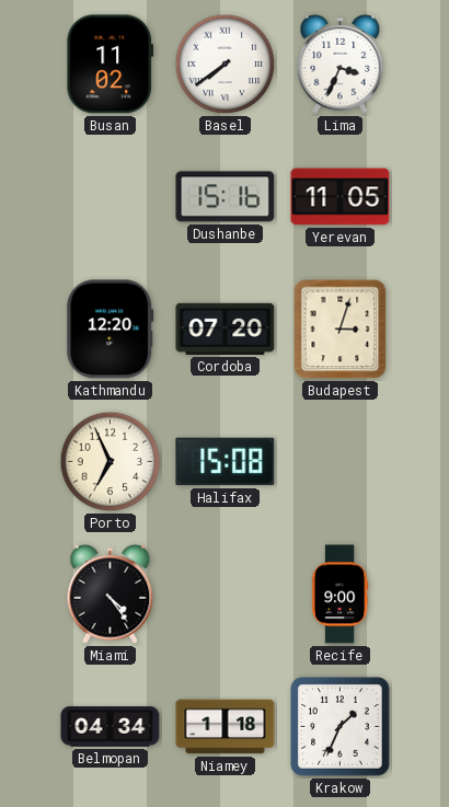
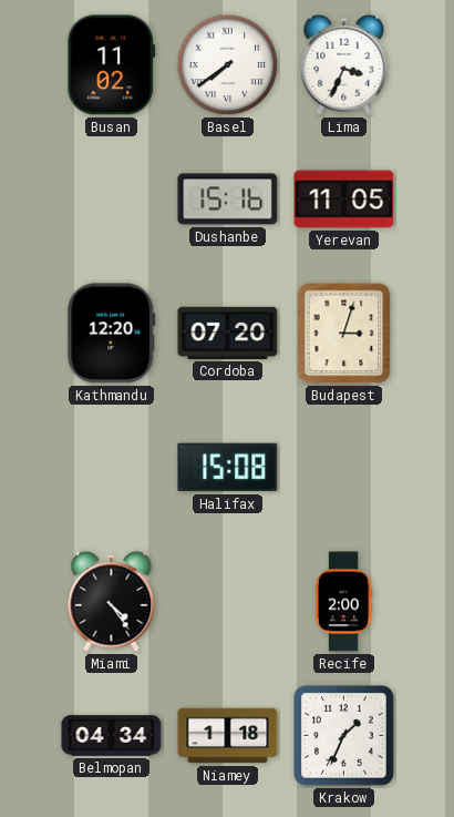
Porto: 6:56 -> none (111, 462)
Recife: 9:00 -> 2:00 (343, 602)
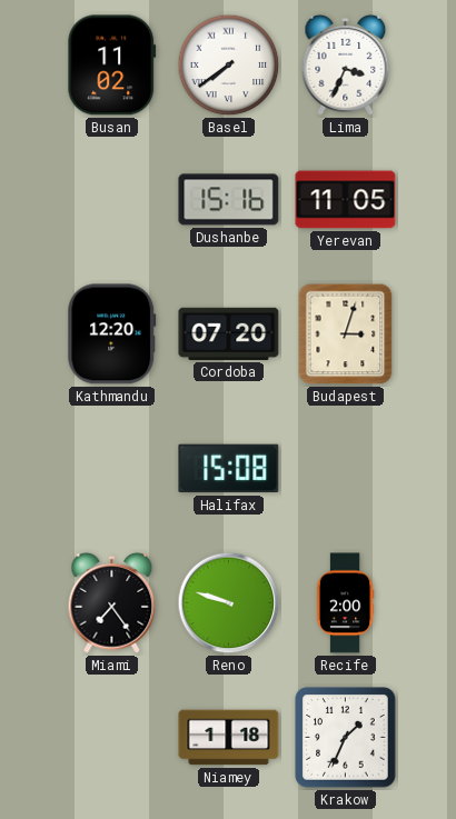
Miami: 4:24 -> 7:24 (112, 602)
Reno: none -> 9:48 (229, 603)
Belmopan: 04:34 -> none (112, 736)
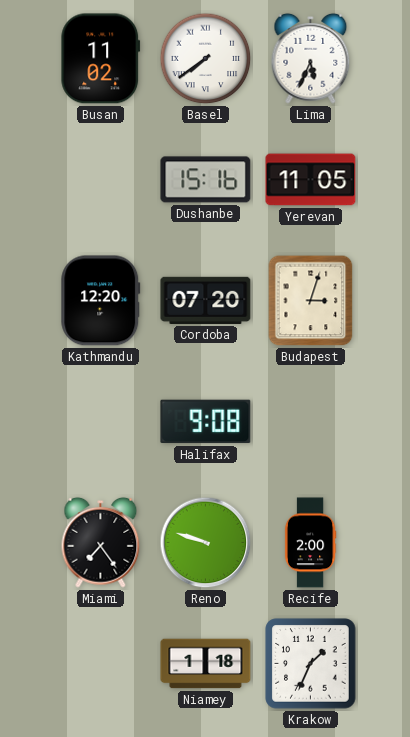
Lima: 3:34 -> 5:34 (311, 58)
Halifax: 15:08 -> 9:08 (206, 422)
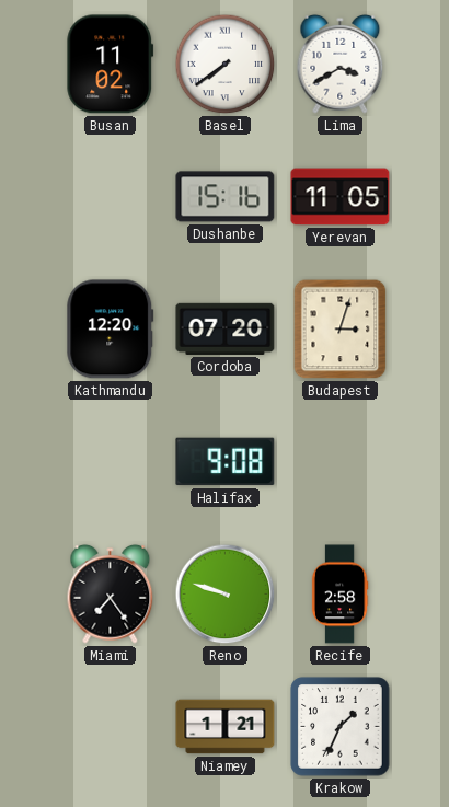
Lima: 5:34 -> 3:40 (341, 64)
Recife: 2:00 -> 2:58 (339, 595)
Niamey: 1:18 -> 1:21 (226, 727)
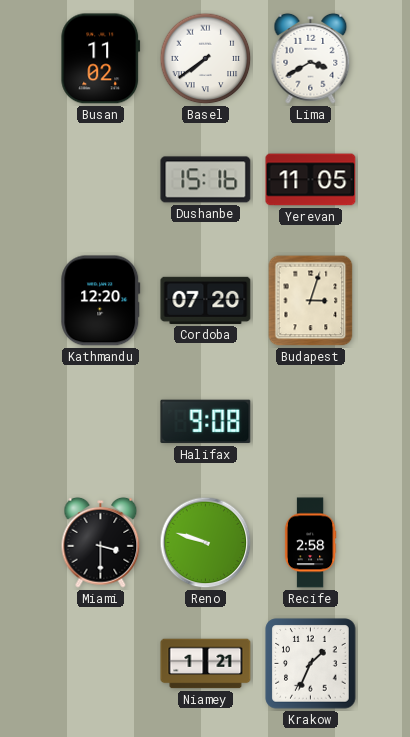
Miami: 7:24 -> 3:30 (101, 542)
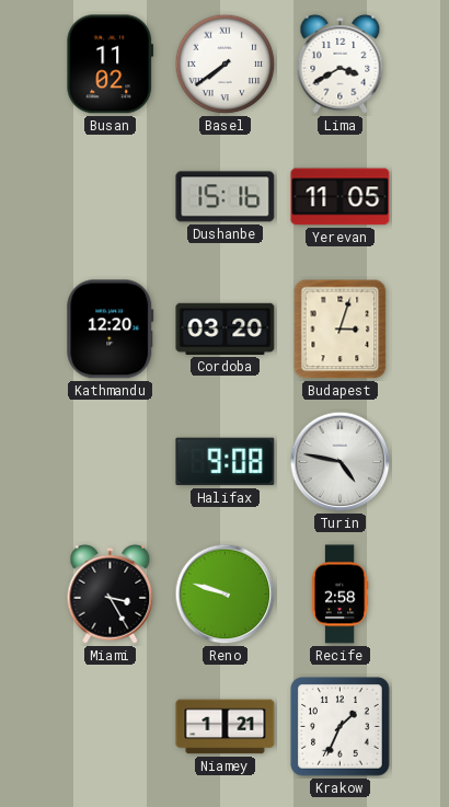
Cordoba: 07:20 -> 03:20 (226, 328)
Turin: none -> 4:47 (341, 462)
Miami: 3:30 -> 3:25 (111, 593)
